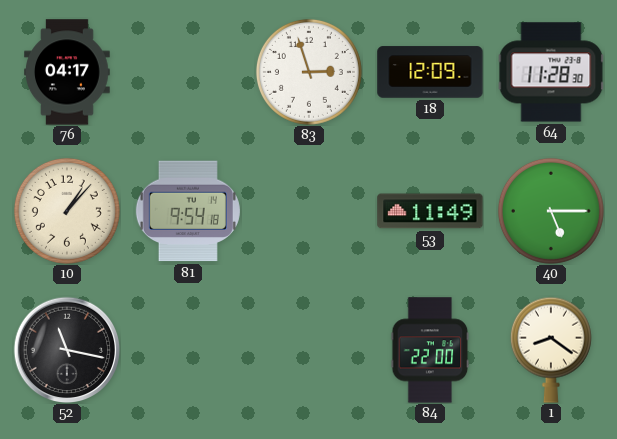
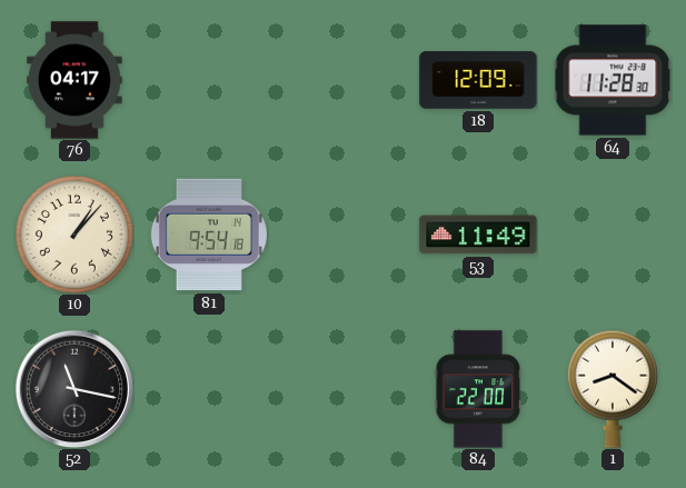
83: 2:57 -> none (309, 72)
40: 5:15 -> none (551, 211)
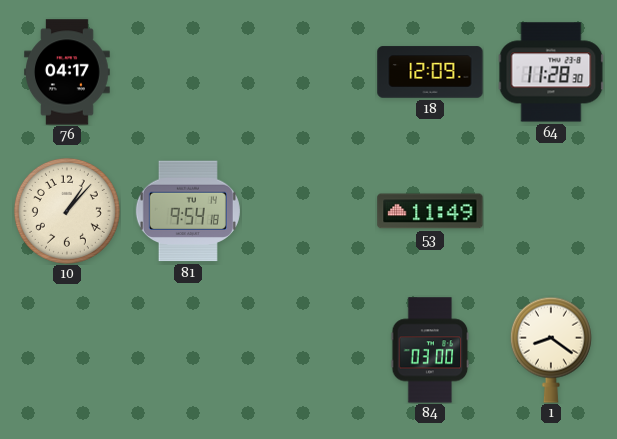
52: 11:17 -> none (74, 389)
84: 22:00 -> 03:00 (430, 350)
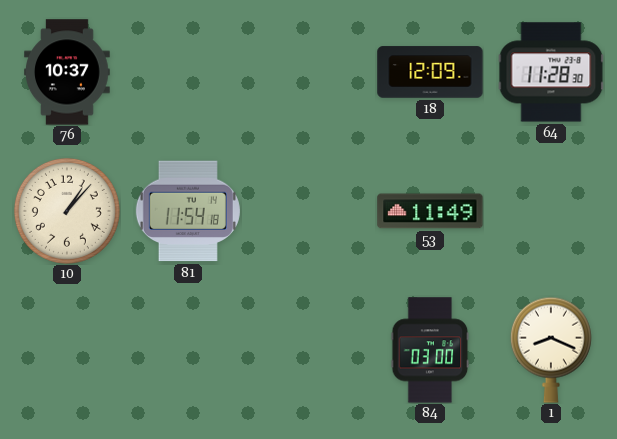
76: 04:17 -> 10:37 (68, 72)
81: 9:54 -> 11:54 (188, 211)
1: 8:21 -> 8:19 (551, 350)
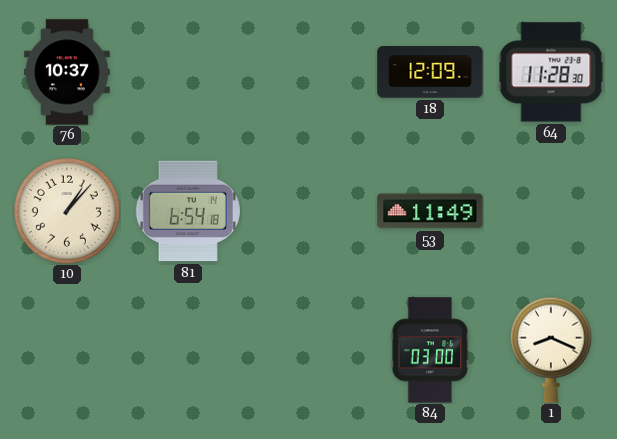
81: 11:54 -> 6:54 (188, 211)
